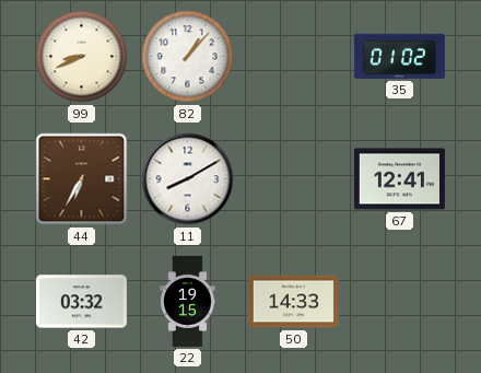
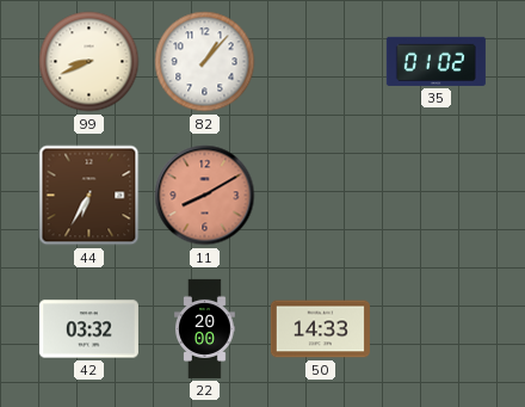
11 dial: white -> salmon (205, 196)
67: 12:41 -> none (399, 179)
22: 19:15 -> 20:00 (205, 328)
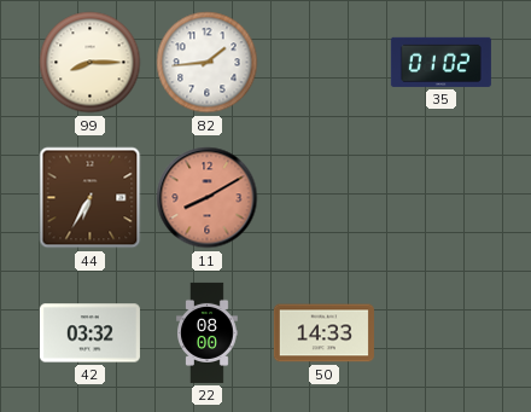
99: 8:41 -> 8:15 (91, 63)
82: 1:07 -> 1:44 (208, 63)
22: 20:00 -> 08:00 (208, 332)
